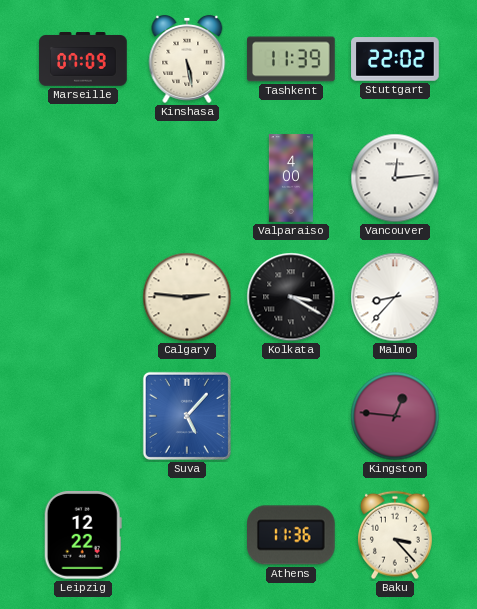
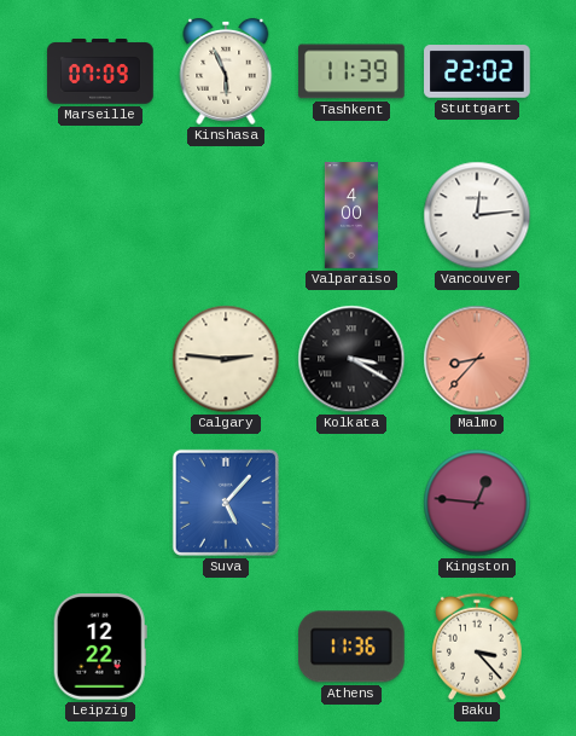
Kinshasa: 5:28 -> 5:56 (226, 71)
Malmo dial: white -> salmon (477, 359)
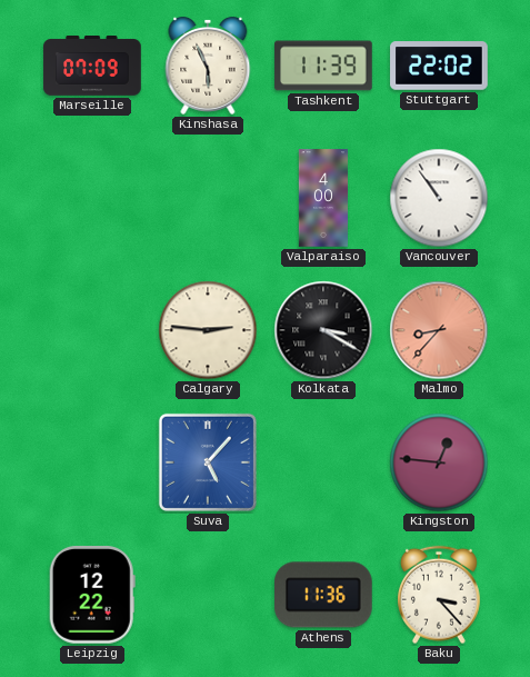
Vancouver: 12:14 -> 10:54 (439, 198)
